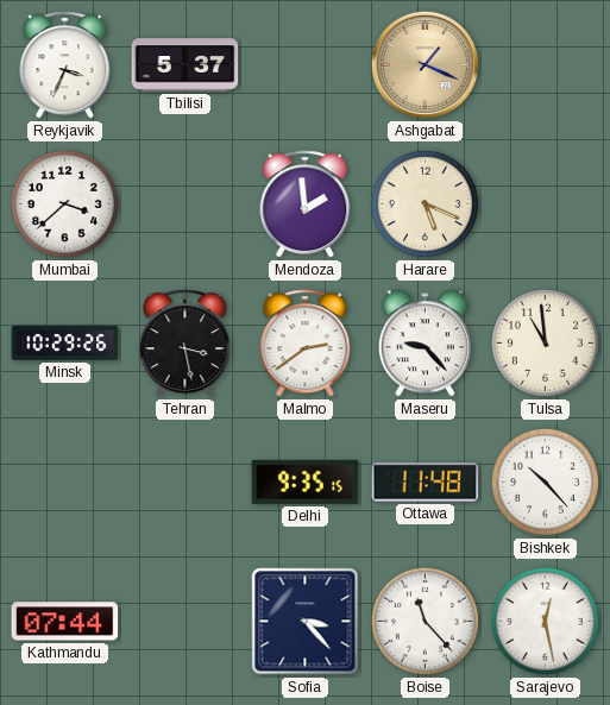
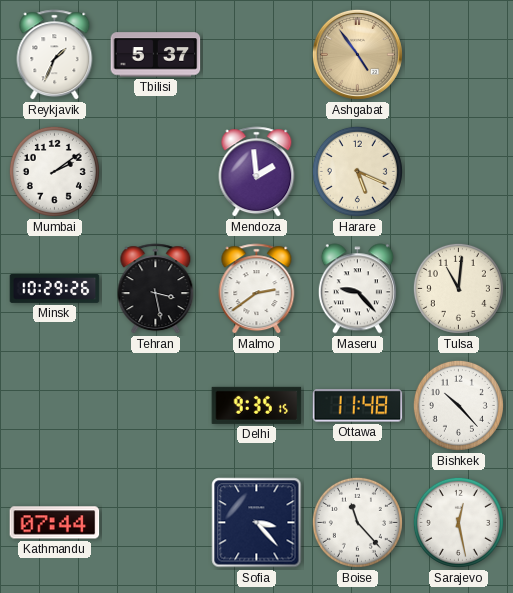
Reykjavik: 3:34 -> 1:34 (55, 55)
Ashgabat: 1:19 -> 4:54 (357, 54)
Mumbai: 3:38 -> 2:09 (54, 171)
Tulsa: 10:59 -> 11:01 (458, 288)
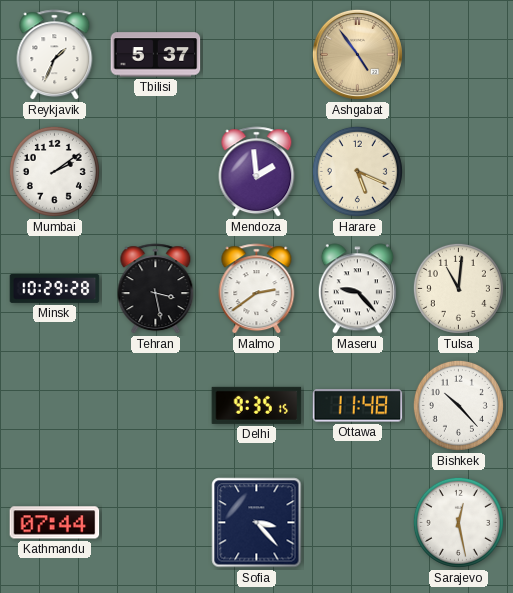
Minsk: 10:29:26 -> 10:29:28 (55, 288)
Boise: 11:23 -> none (357, 522)
